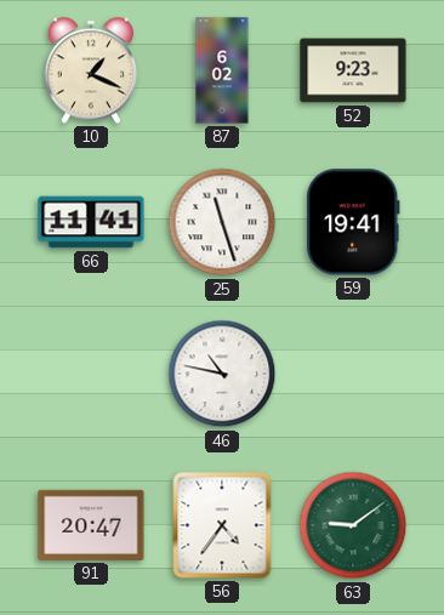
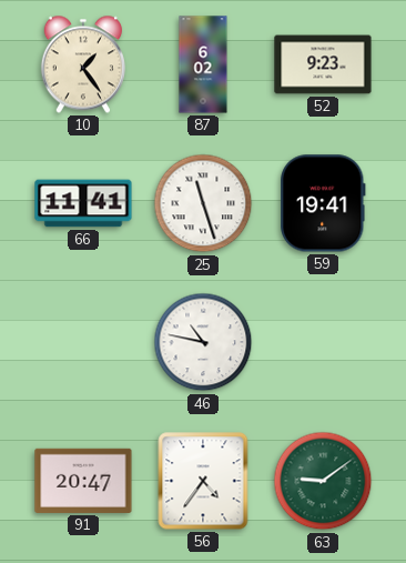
10: 1:19 -> 1:24 (83, 64)
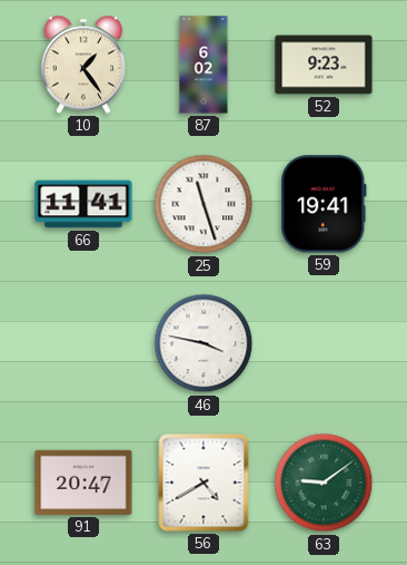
46: 10:47 -> 3:47 (203, 343)
56: 4:36 -> 4:40 (203, 483)
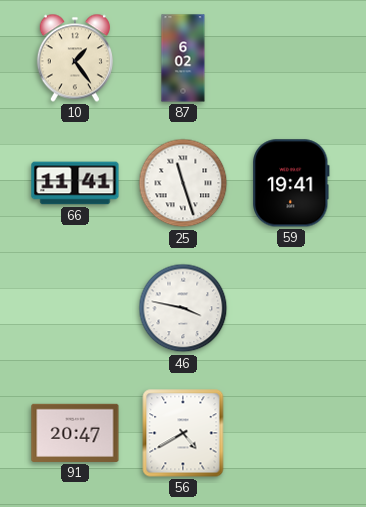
52: 9:23 -> none (324, 65)
63: 9:09 -> none (324, 483)
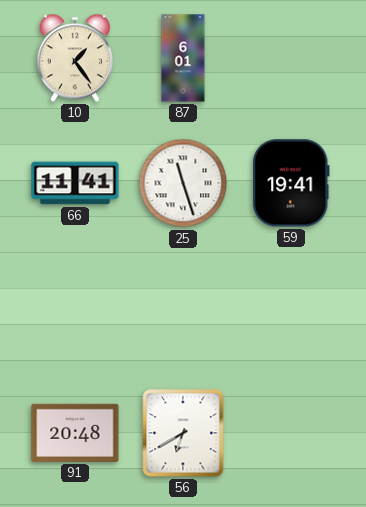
87: 6:02 -> 6:01 (183, 58)
46: 3:47 -> none (183, 308)
91: 20:47 -> 20:48 (75, 433)
56: 4:40 -> 6:40 (183, 433)
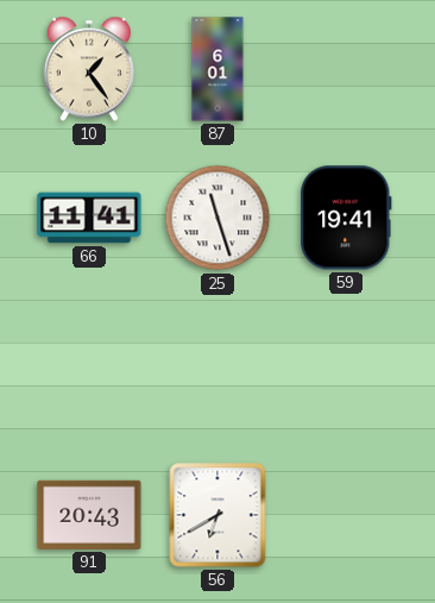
91: 20:48 -> 20:43 (89, 515)
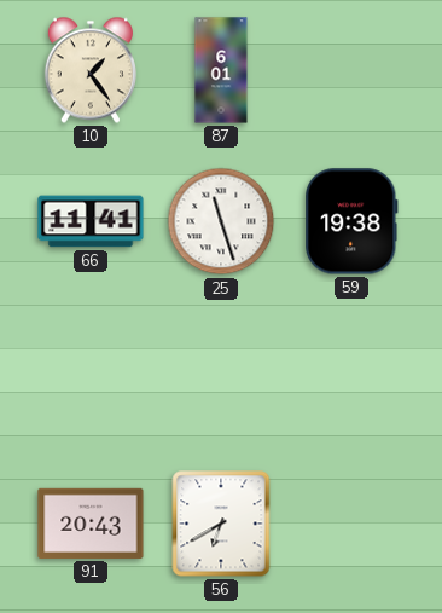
59: 19:41 -> 19:38 (351, 221)
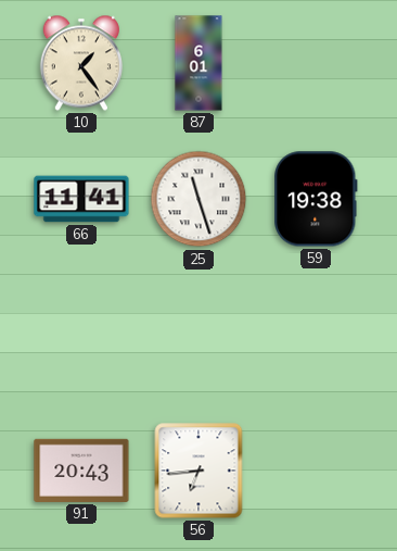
56: 6:40 -> 6:44 (198, 471)
